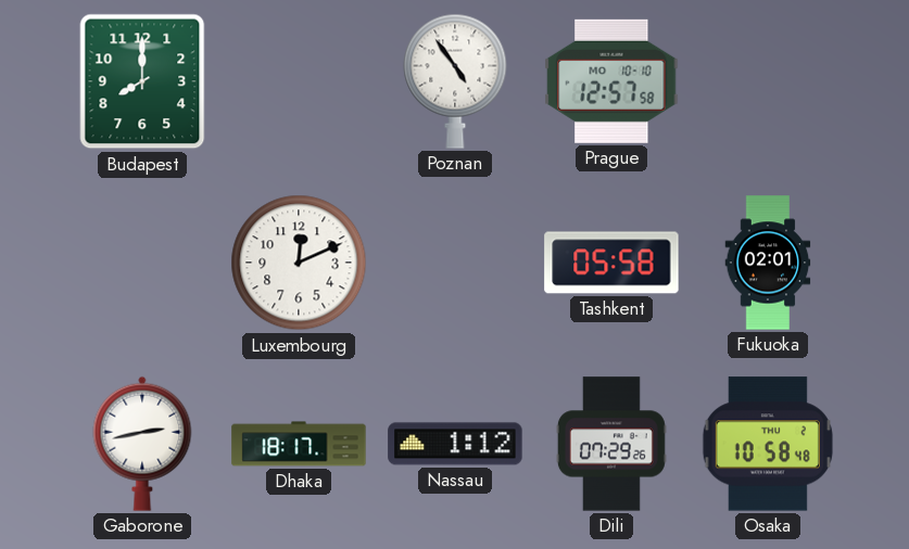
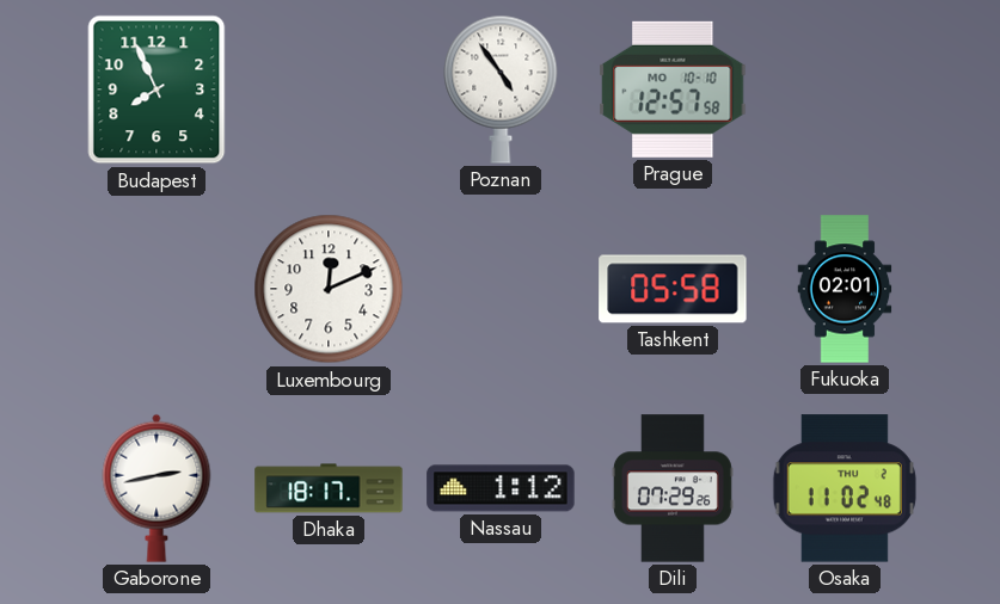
Budapest: 8:00 -> 7:56 (157, 90)
Osaka: 10:58 -> 11:02 (845, 488)
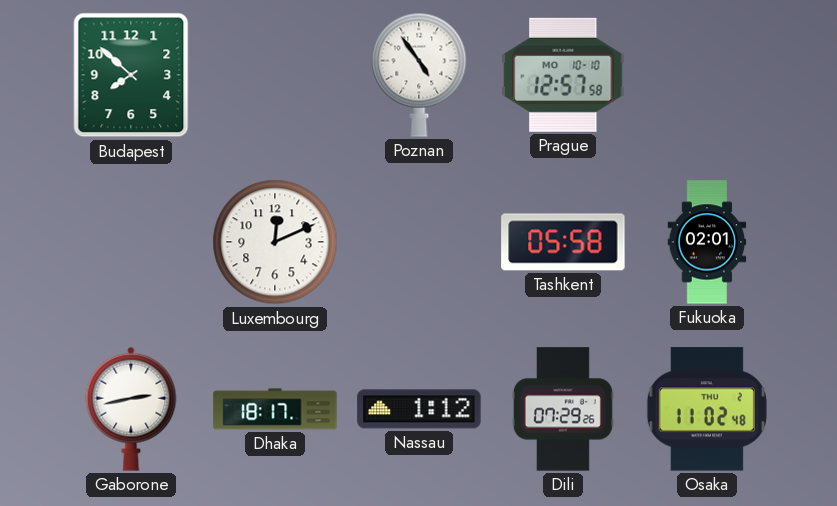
Budapest: 7:56 -> 7:52 (131, 75)
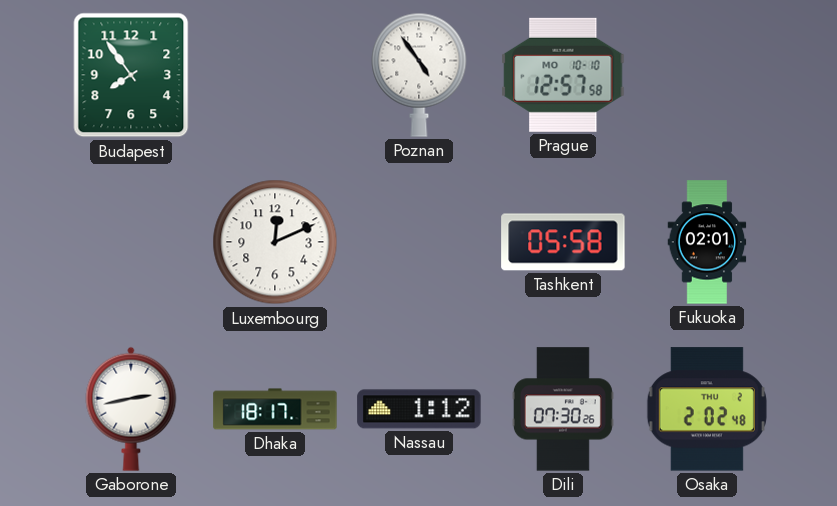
Budapest: 7:52 -> 7:54 (131, 75)
Dili: 07:29 -> 07:30 (563, 409)
Osaka: 11:02 -> 2:02 (707, 409)
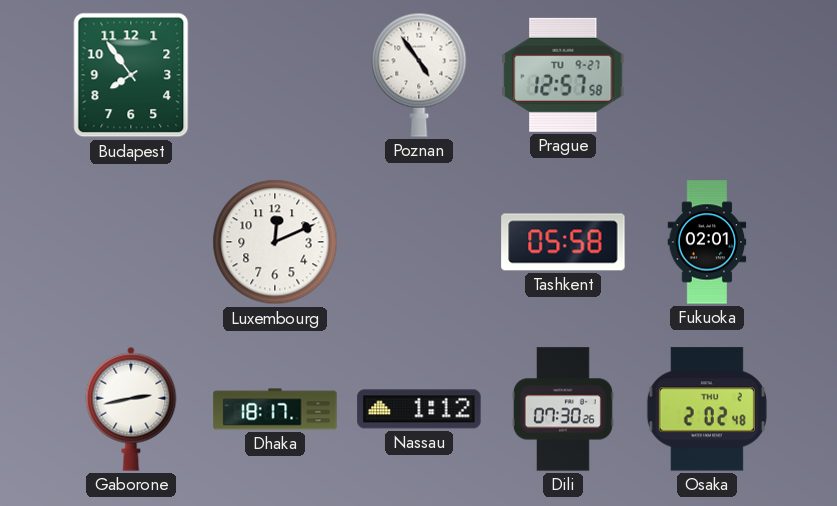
Prague date: MO 10-10 -> TU 9-27 (563, 75)
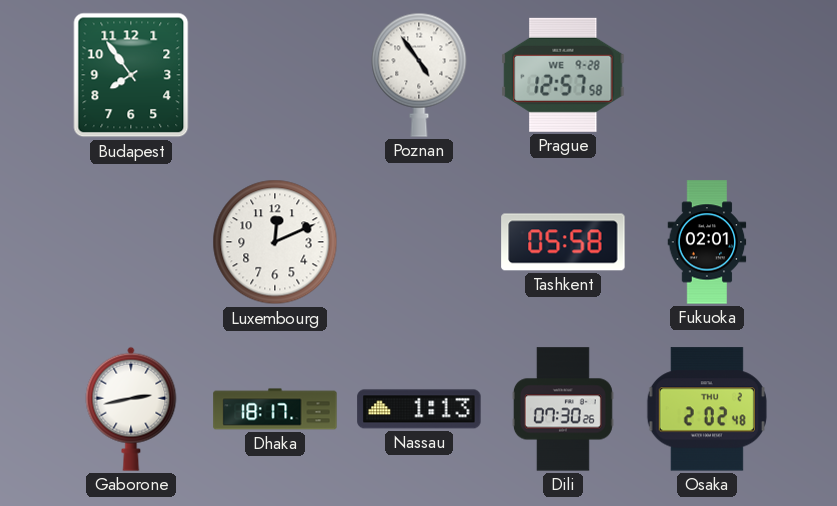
Prague date: TU 9-27 -> WE 9-28 (563, 75)
Nassau: 1:12 -> 1:13 (419, 409)
